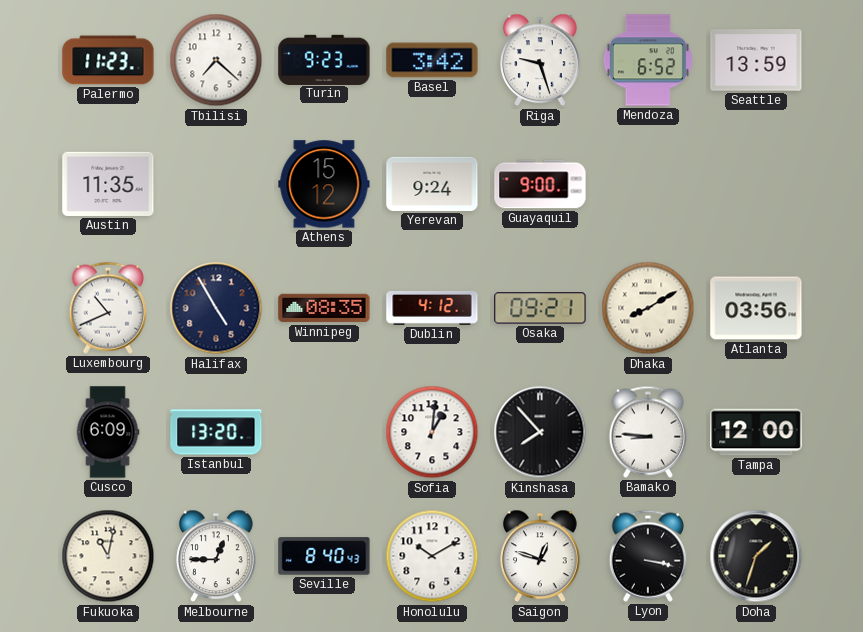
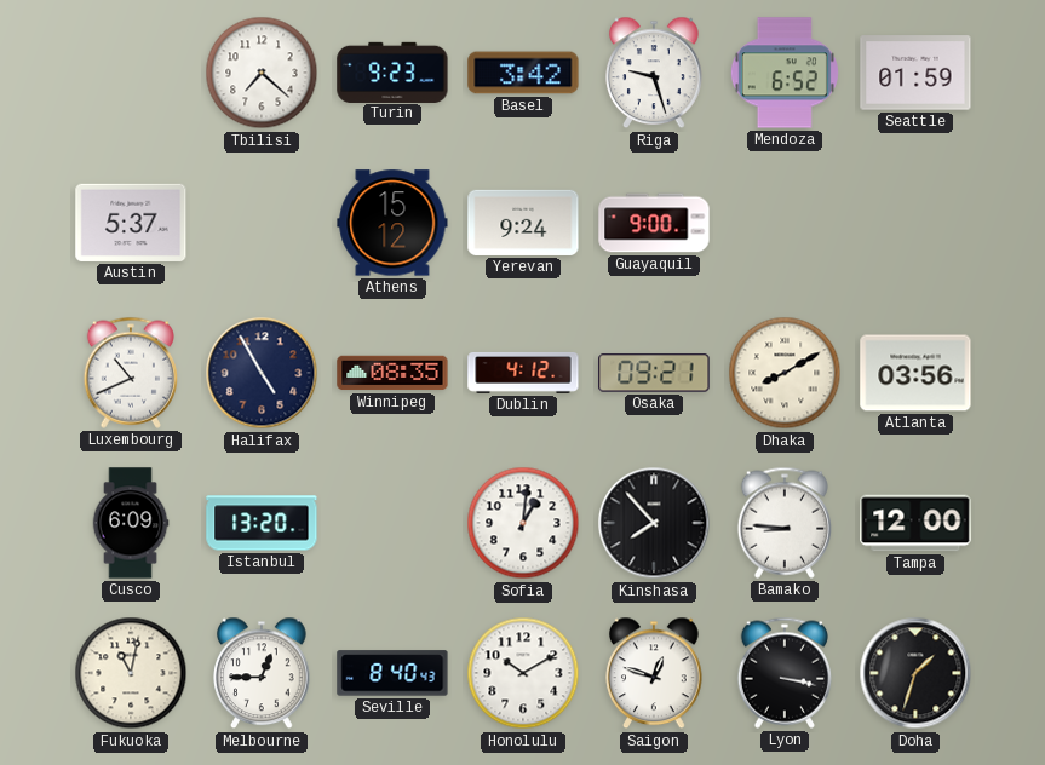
Palermo: 11:23 -> none (108, 60)
Seattle: 13:59 -> 01:59 (915, 73)
Austin: 11:35 -> 5:37 (131, 223)
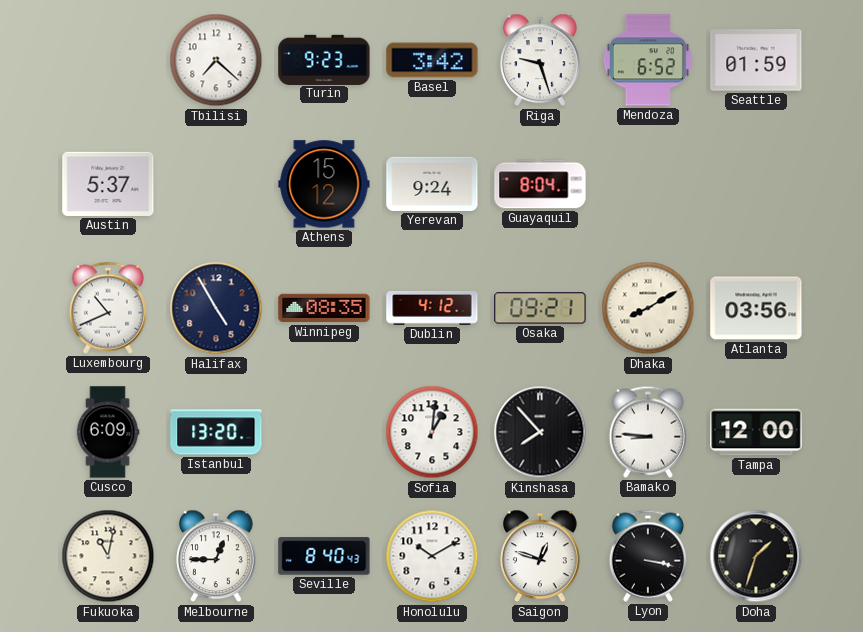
Guayaquil: 9:00 -> 8:04 (540, 184)
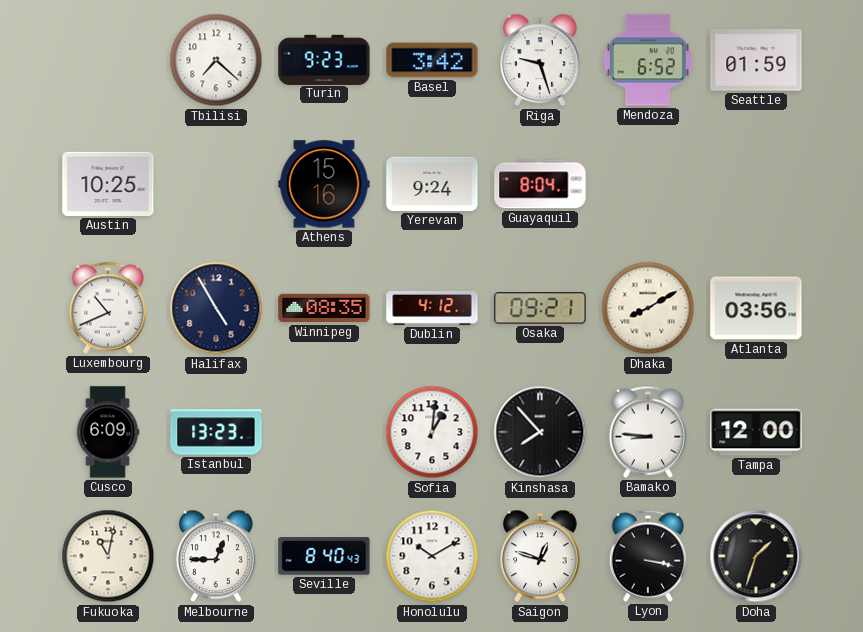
Austin: 5:37 -> 10:25 (108, 184)
Athens: 15:12 -> 15:16 (324, 184)
Istanbul: 13:20 -> 13:23 (216, 432)
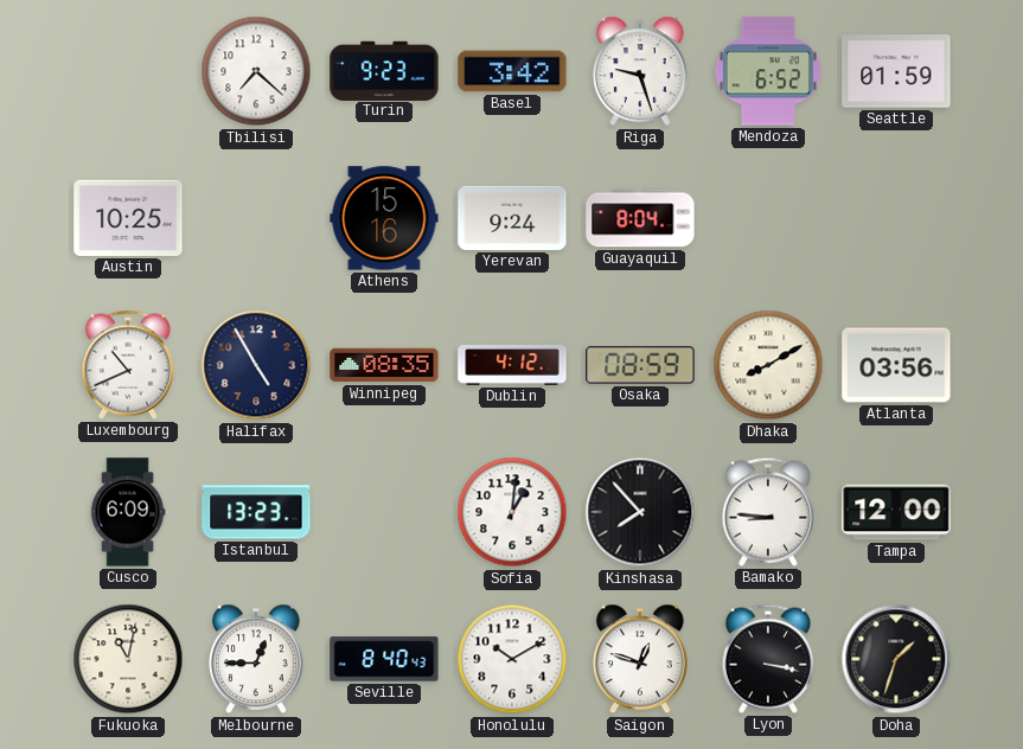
Osaka: 09:21 -> 08:59 (640, 365)
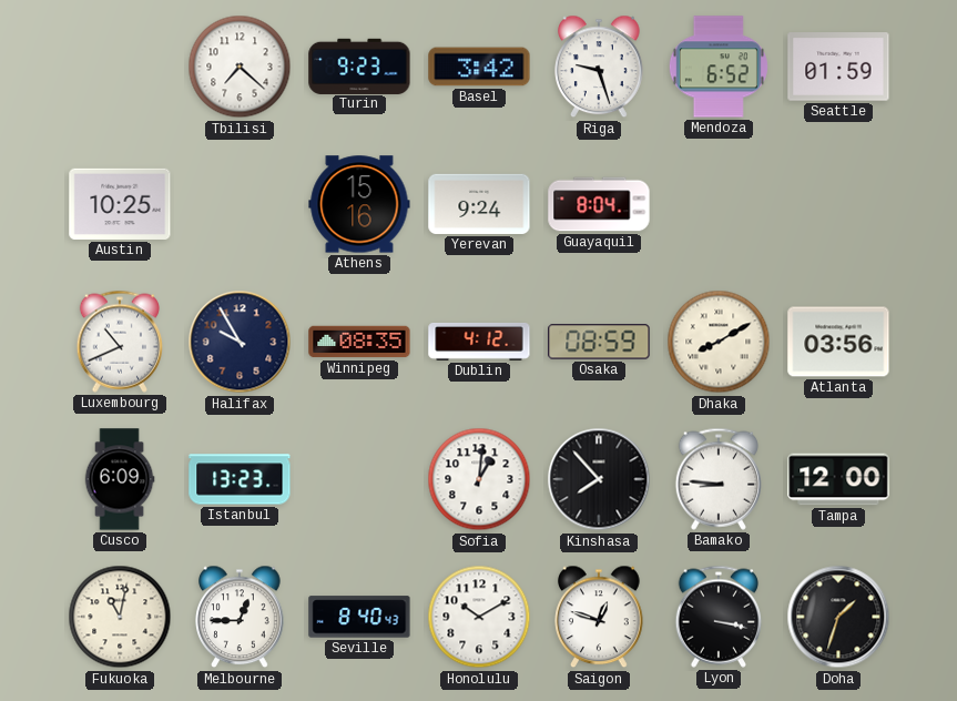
Halifax: 4:55 -> 9:55 (240, 342)
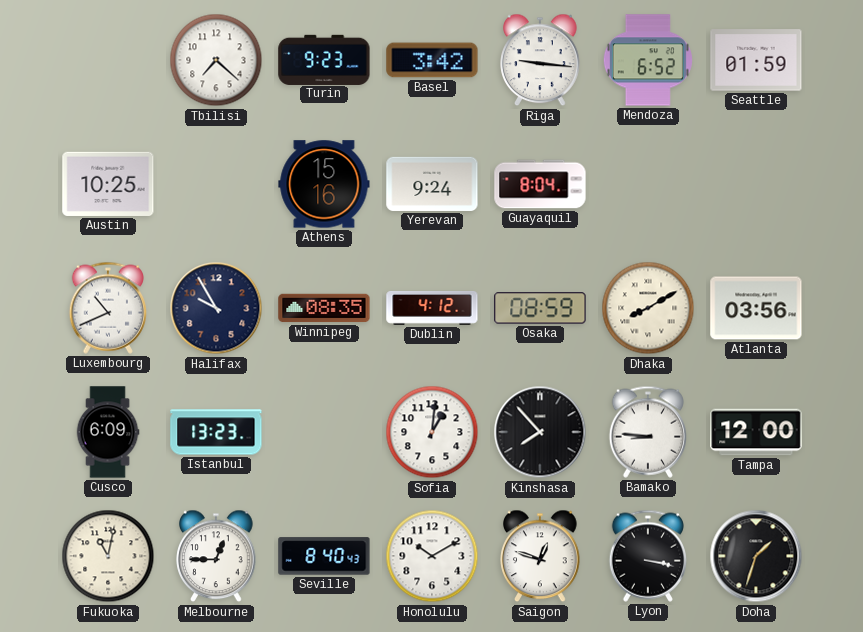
Riga: 9:27 -> 9:16 (540, 60)
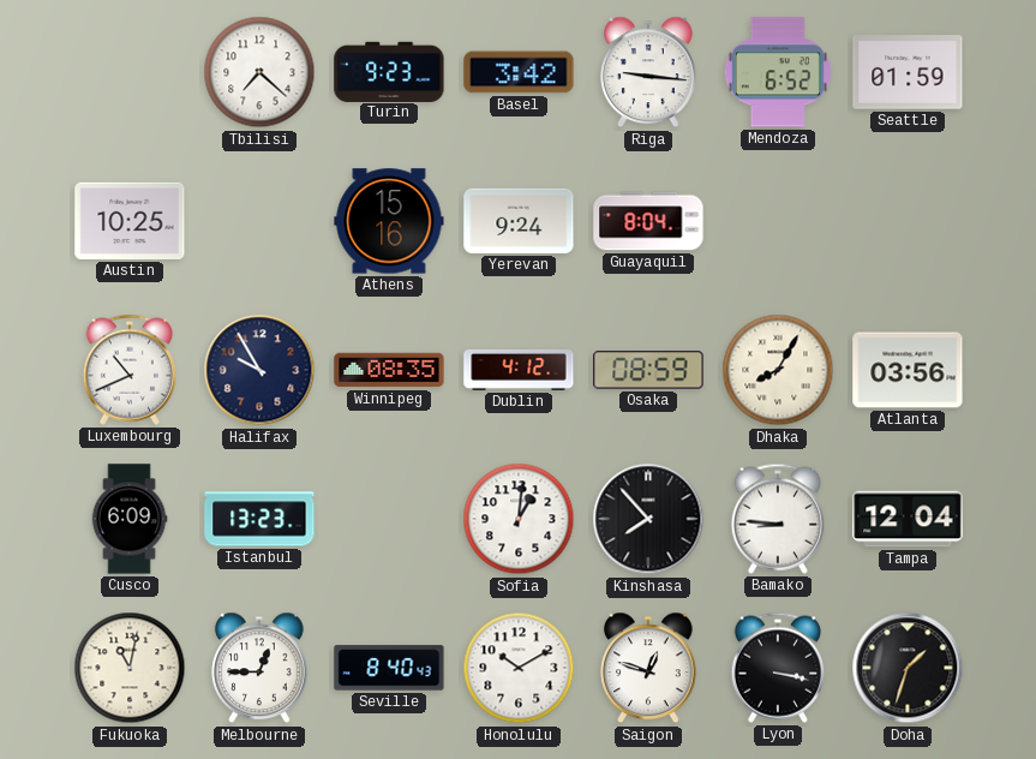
Dhaka: 8:10 -> 8:05 (778, 370)
Tampa: 12:00 -> 12:04 (908, 519)
